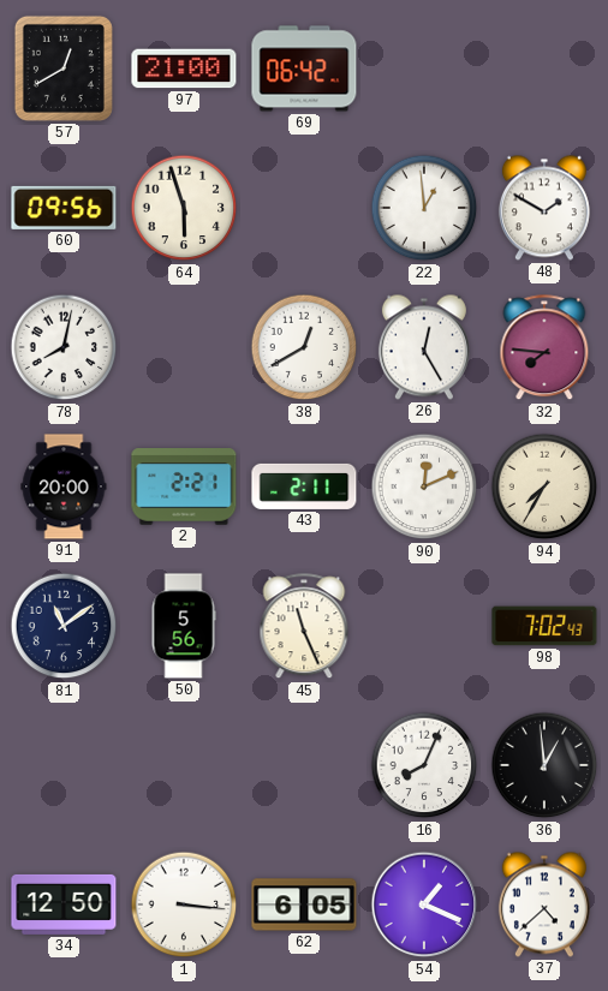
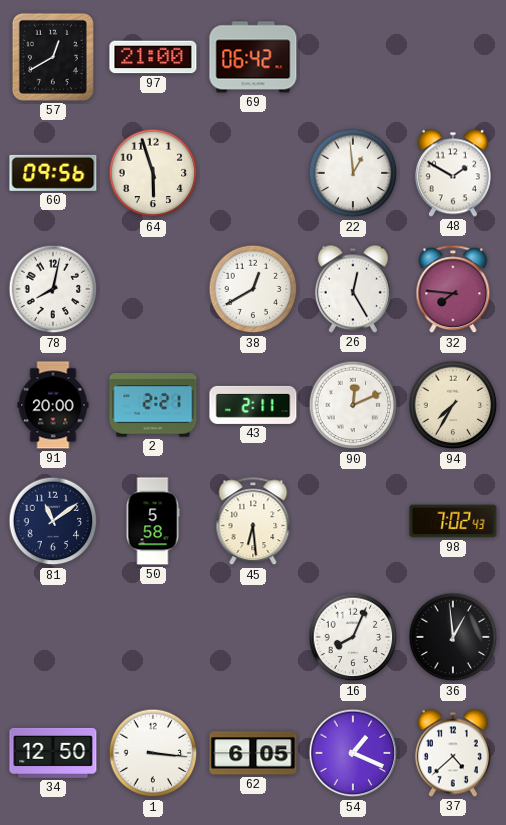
50: 5:56 -> 5:58 (153, 521)
45: 11:26 -> 6:29 (253, 522)
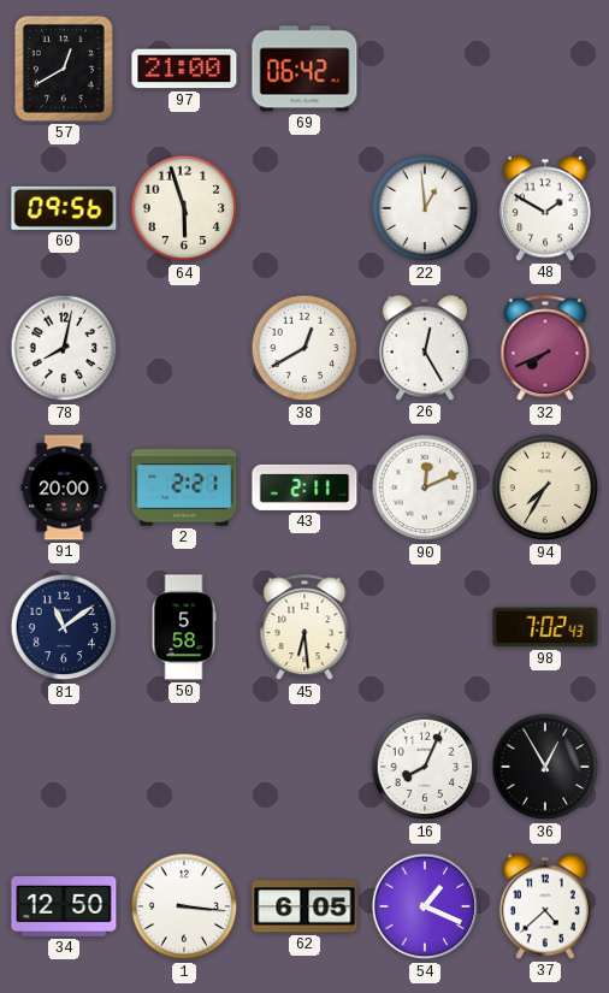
32: 7:46 -> 7:41 (545, 349)
36: 12:59 -> 12:55 (545, 767)
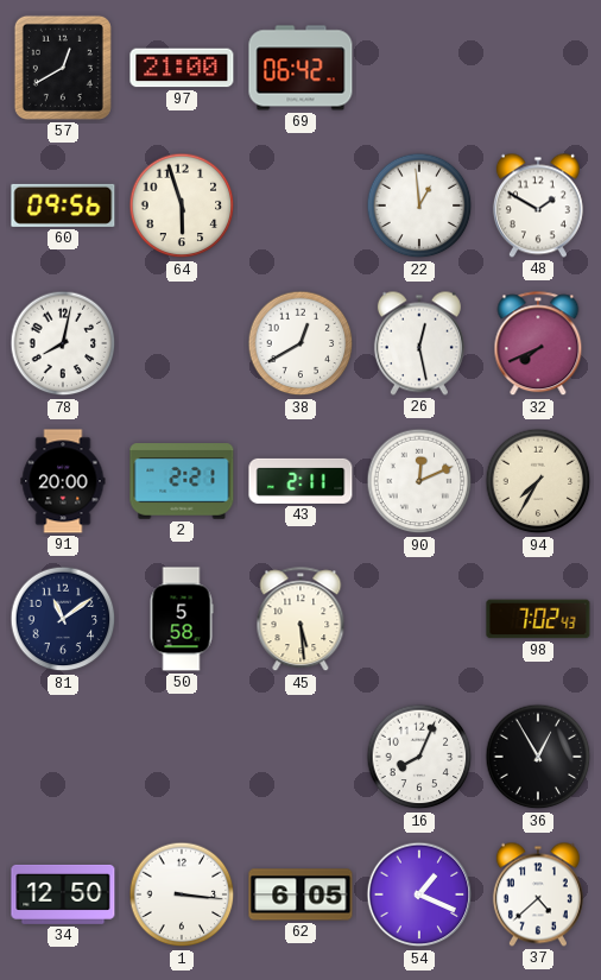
26: 12:25 -> 12:28 (419, 343)
45: 6:29 -> 5:29 (300, 620)
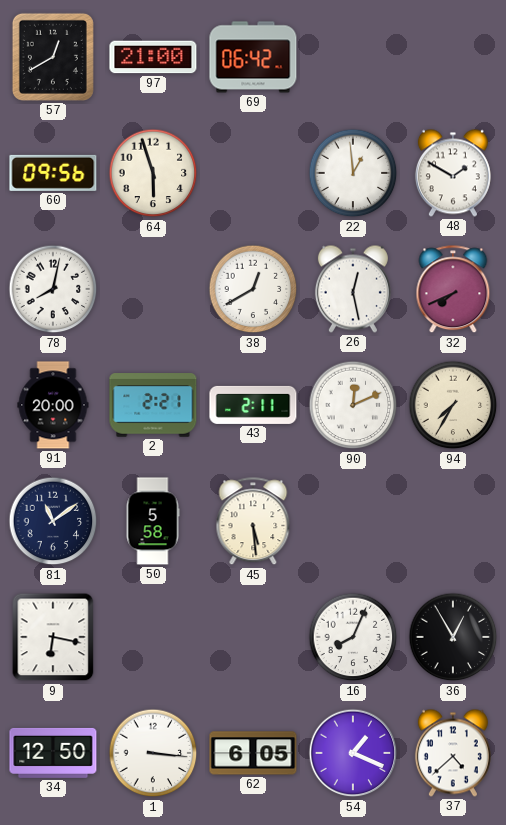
98: 7:02 -> none (538, 619)
9: none -> 6:17 (53, 637)
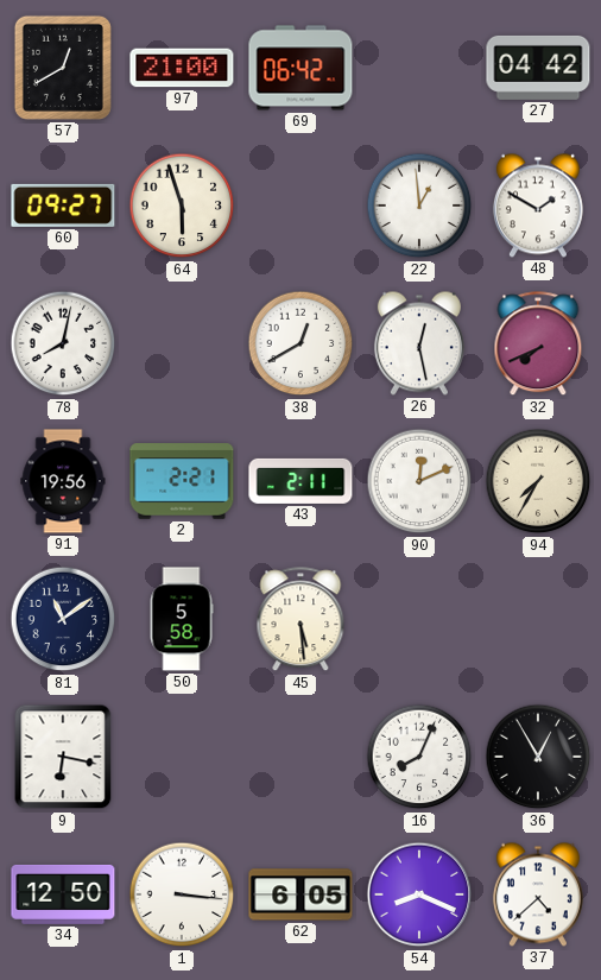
27: none -> 04:42 (538, 68)
60: 09:56 -> 09:27 (63, 206)
91: 20:00 -> 19:56 (63, 481)
54: 1:19 -> 8:19 (419, 894)
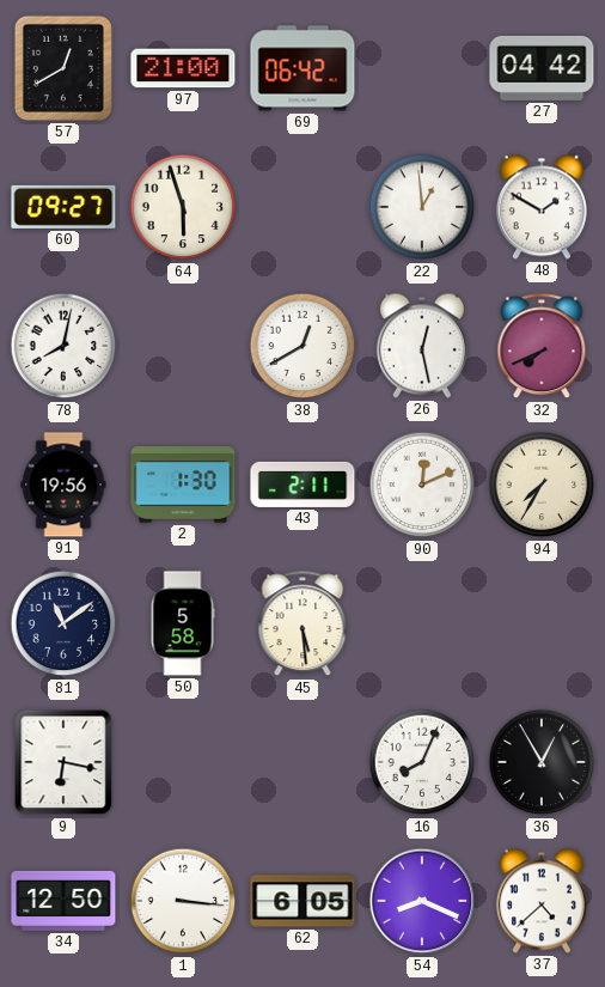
2: 2:21 -> 1:30 (183, 485)
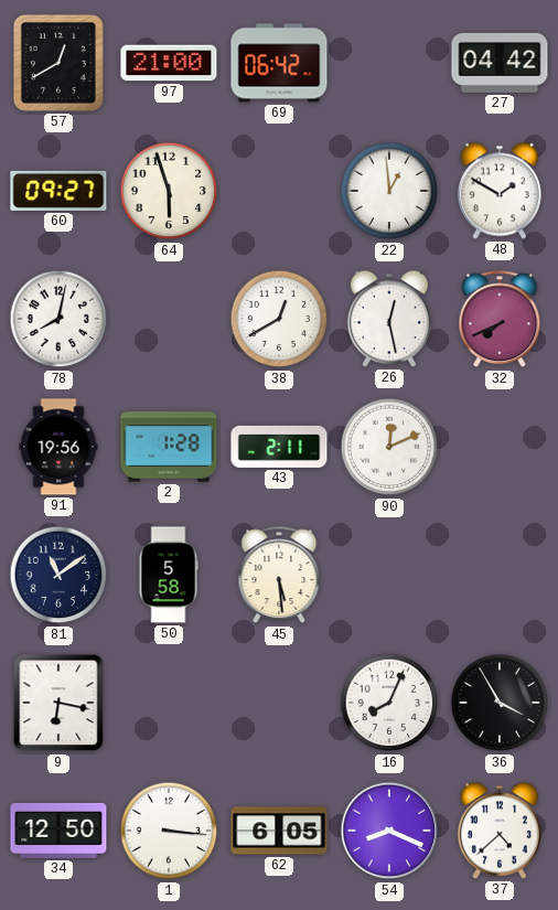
2: 1:30 -> 1:28 (169, 447)
94: 7:35 -> none (542, 485)
36: 12:55 -> 3:55 (500, 703)
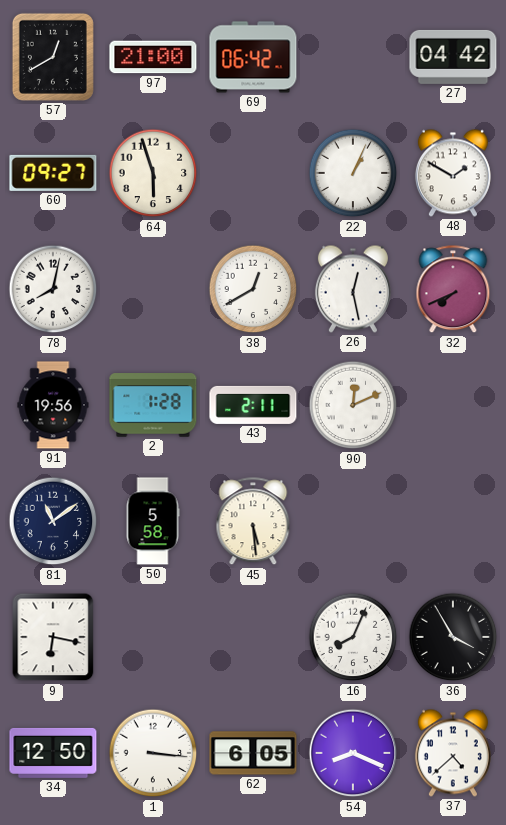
22: 12:59 -> 1:04 (353, 173)
